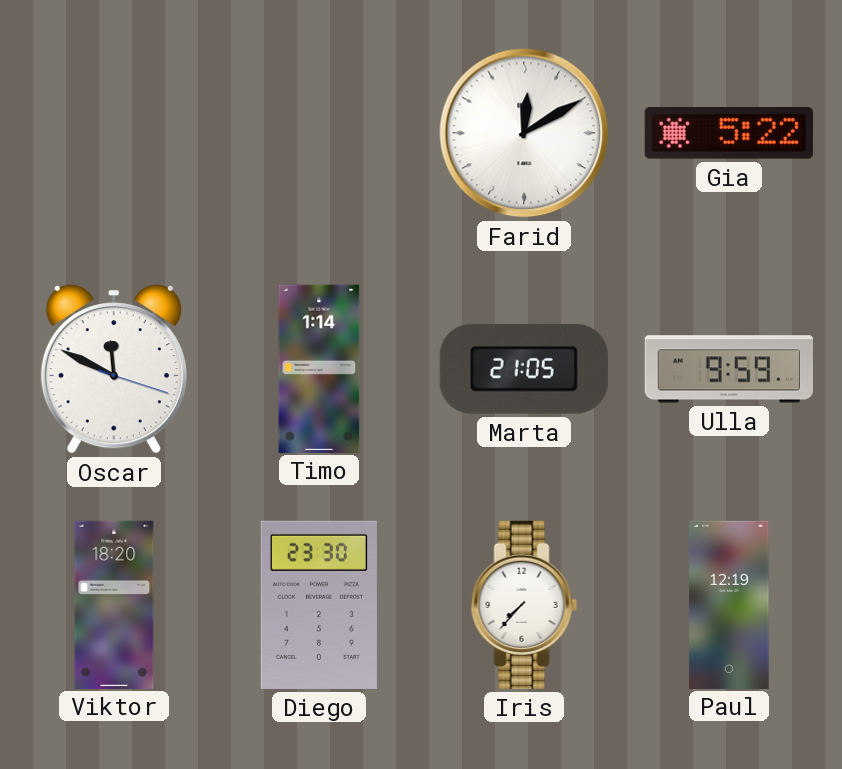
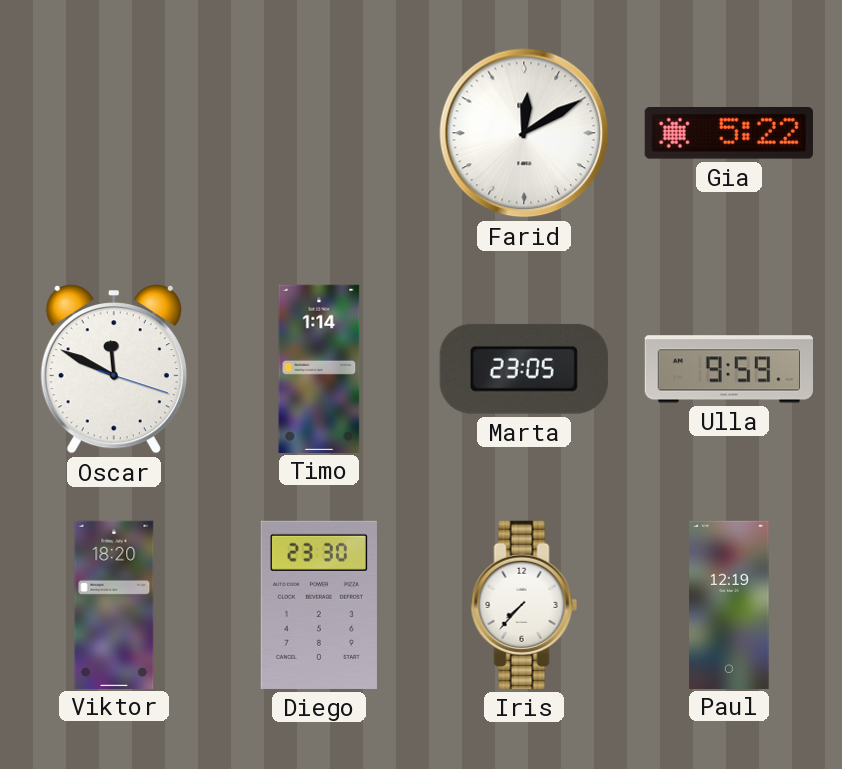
Marta: 21:05 -> 23:05 (524, 369)
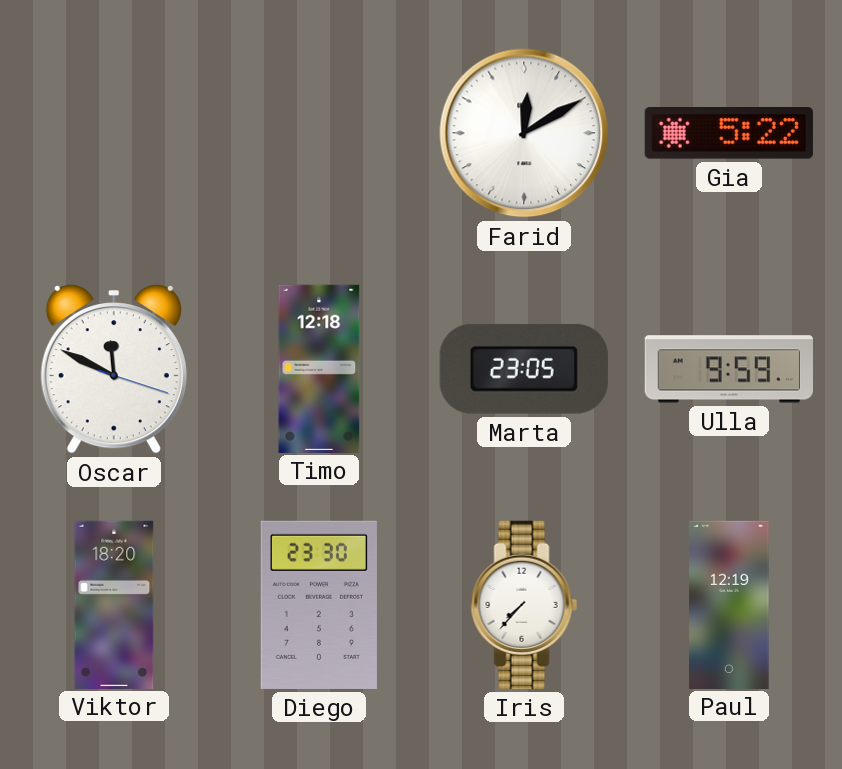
Timo: 1:14 -> 12:18 (319, 368)
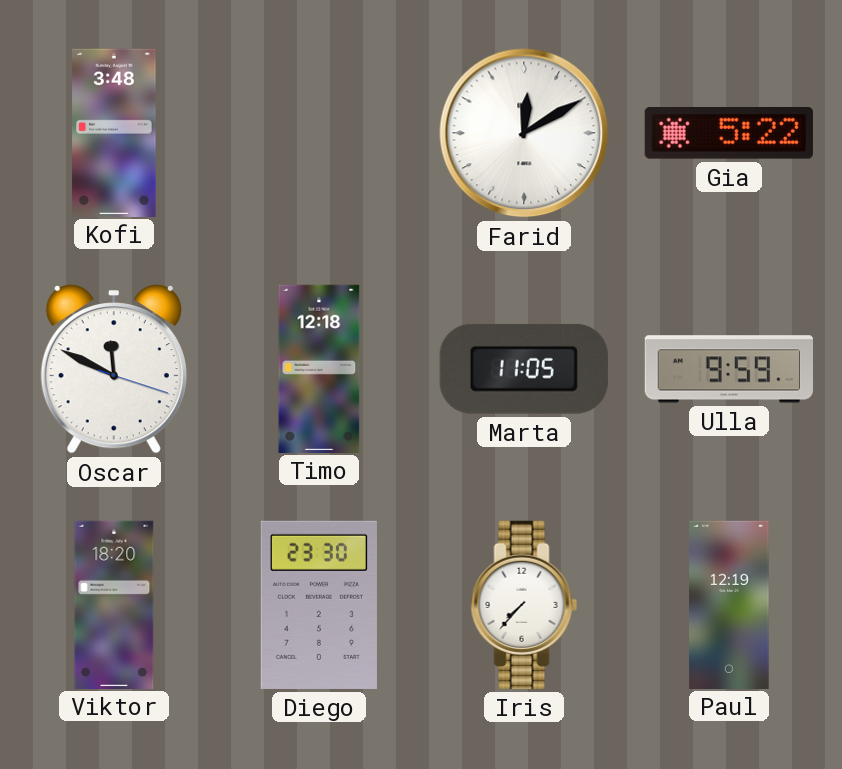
Kofi: none -> 3:48 (114, 132)
Marta: 23:05 -> 11:05 (524, 369)
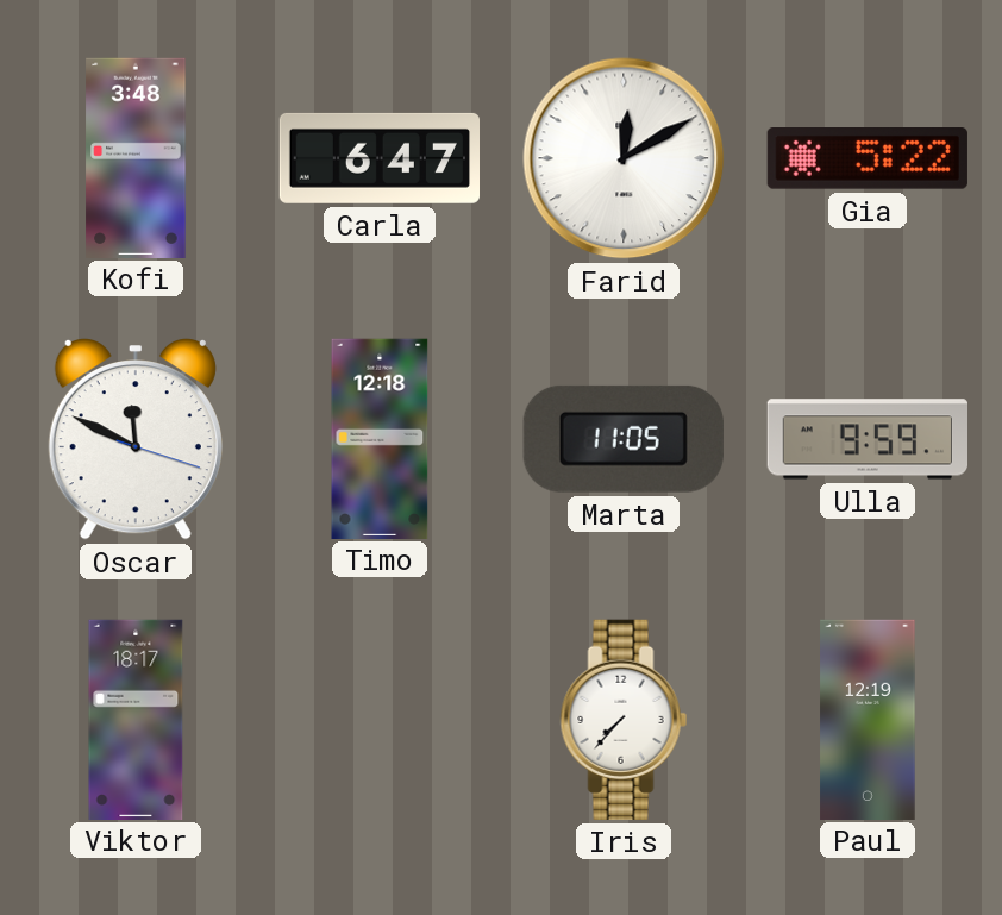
Carla: none -> 6:47 (378, 158)
Viktor: 18:20 -> 18:17 (136, 719)
Diego: 23:30 -> none (319, 605)
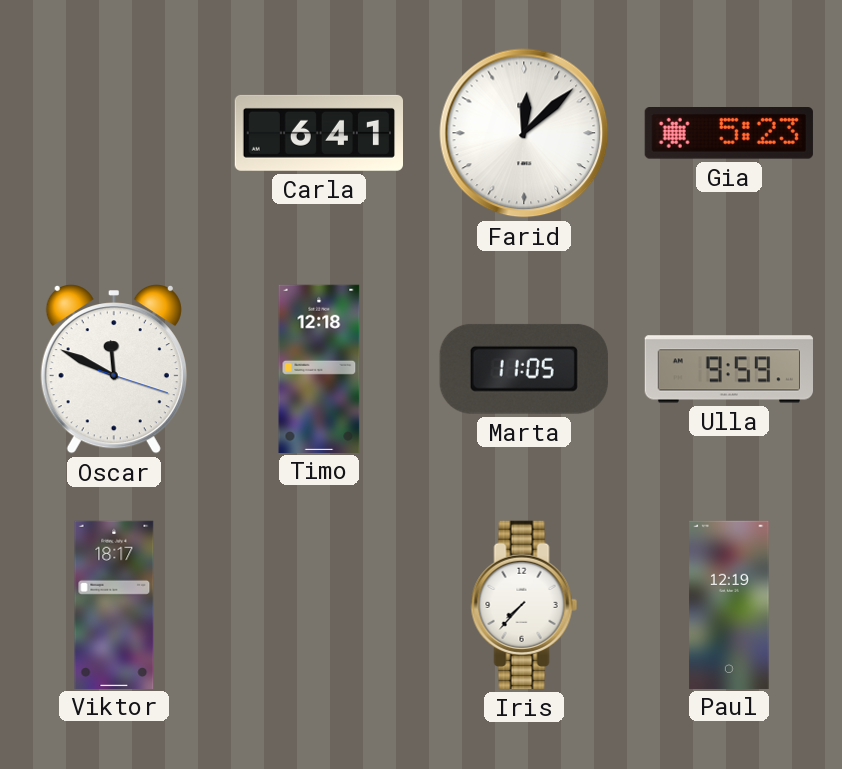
Kofi: 3:48 -> none (136, 157)
Carla: 6:47 -> 6:41 (318, 133)
Farid: 12:10 -> 12:08 (524, 133)
Gia: 5:22 -> 5:23 (729, 134)
